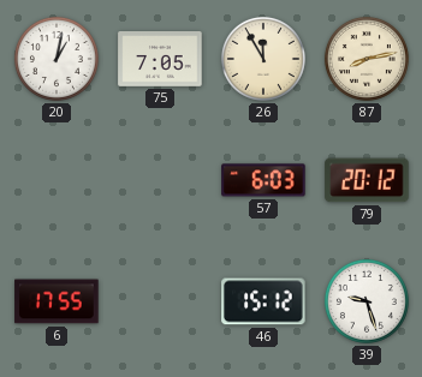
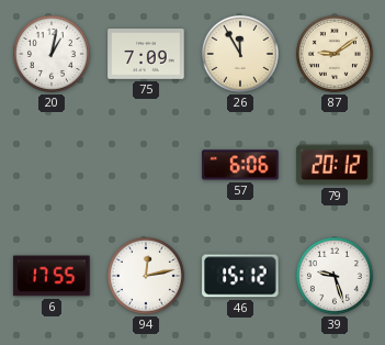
75: 7:05 -> 7:09 (146, 55)
87: 8:13 -> 9:09 (335, 54)
57: 6:03 -> 6:06 (240, 165)
94: none -> 12:13 (146, 276)
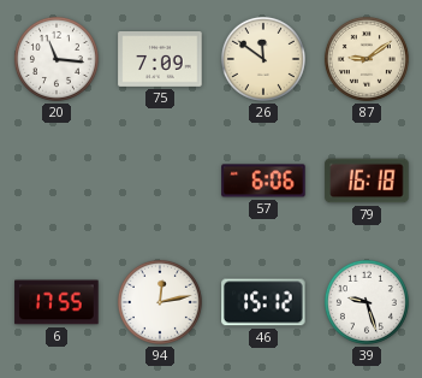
20: 1:02 -> 11:16 (57, 59)
26: 11:55 -> 11:51 (263, 59)
79: 20:12 -> 16:18 (367, 181)
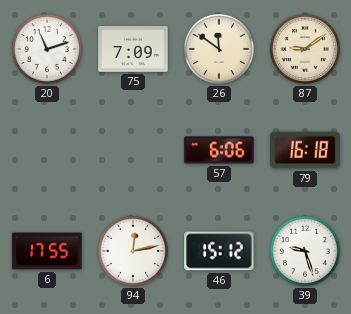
20: 11:16 -> 11:12 (47, 49)
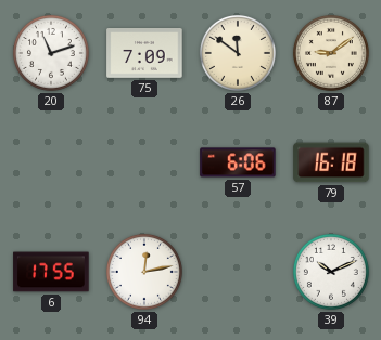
46: 15:12 -> none (219, 251)
39: 9:27 -> 10:11 (331, 272)
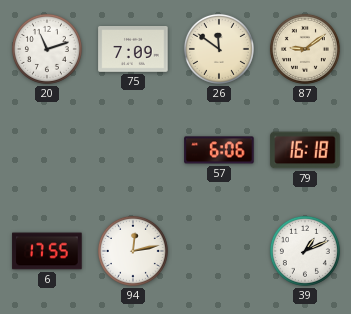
39: 10:11 -> 1:11 (305, 251)
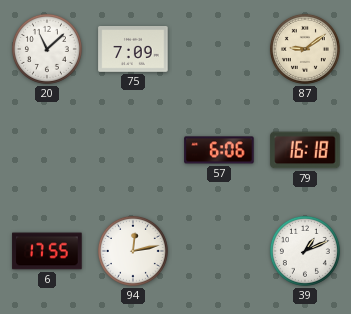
20: 11:12 -> 11:08 (47, 49)
26: 11:51 -> none (219, 49)
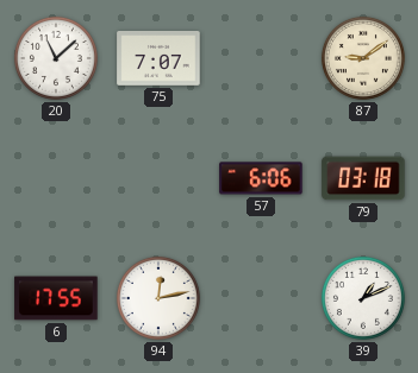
75: 7:09 -> 7:07 (158, 59)
79: 16:18 -> 03:18 (363, 178)
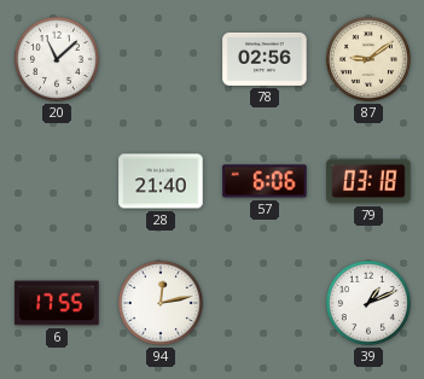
75: 7:07 -> none (158, 59)
78: none -> 02:56 (265, 59)
28: none -> 21:40 (161, 181)
